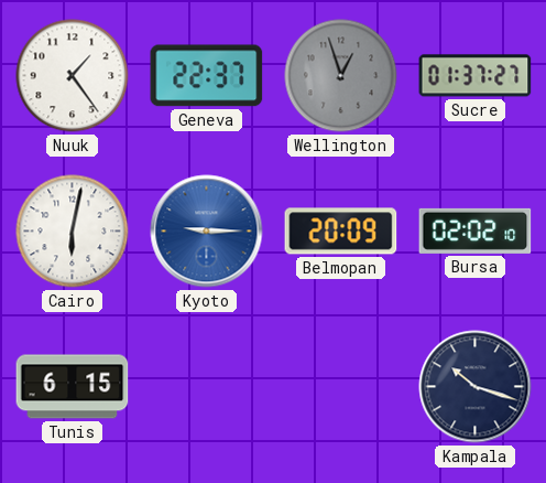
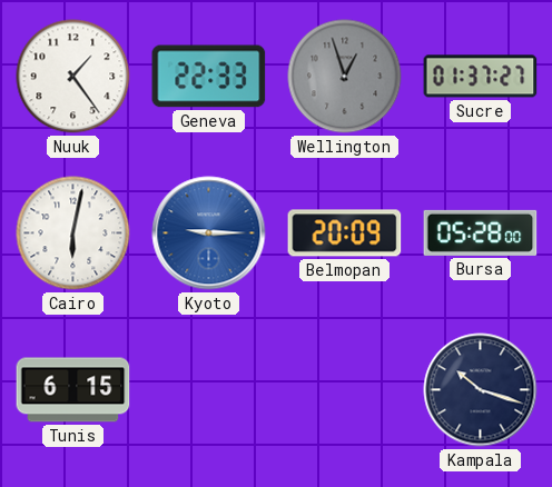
Geneva: 22:37 -> 22:33 (209, 77)
Bursa: 02:02 -> 05:28 (481, 232)
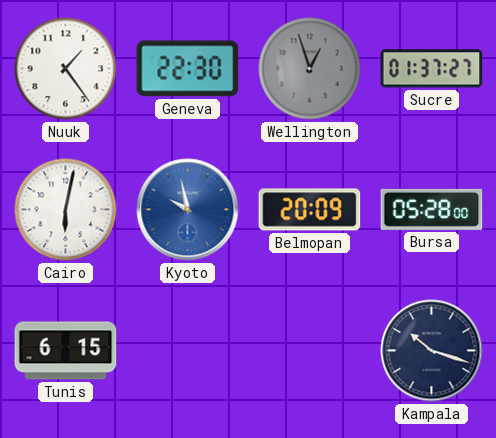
Geneva: 22:33 -> 22:30 (188, 69)
Kyoto: 9:15 -> 9:58 (188, 210)
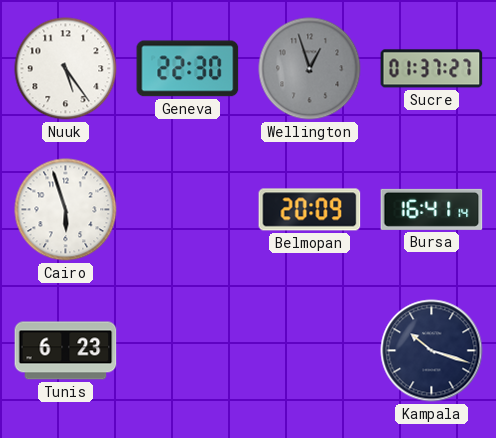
Nuuk: 1:24 -> 5:24 (66, 69)
Cairo: 6:02 -> 5:57 (66, 210)
Kyoto: 9:58 -> none (188, 210)
Bursa: 05:28 -> 16:41 (432, 209)
Tunis: 6:15 -> 6:23 (66, 351)
